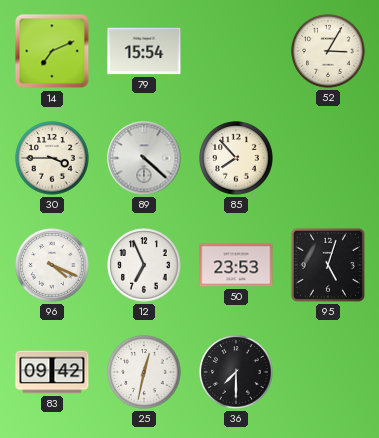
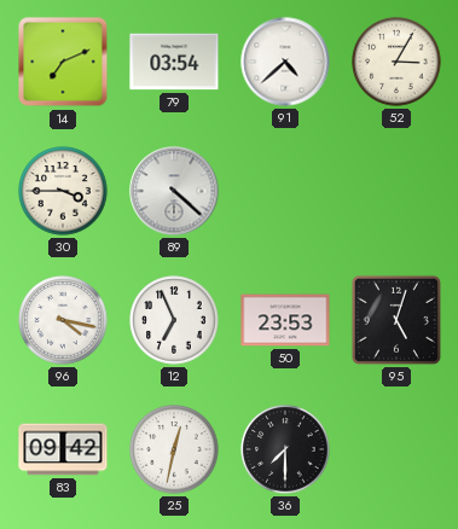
79: 15:54 -> 03:54 (174, 62)
91: none -> 4:38 (285, 62)
85: 7:53 -> none (236, 158)
96: 4:19 -> 4:17 (63, 320)
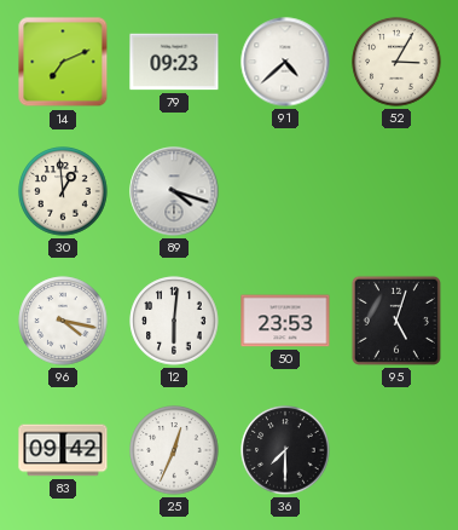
79: 03:54 -> 09:23 (174, 62)
30: 3:45 -> 12:59 (63, 191)
89: 4:22 -> 4:18 (174, 191)
12: 6:56 -> 6:01 (174, 321)
25: 12:32 -> 12:34 (174, 450)
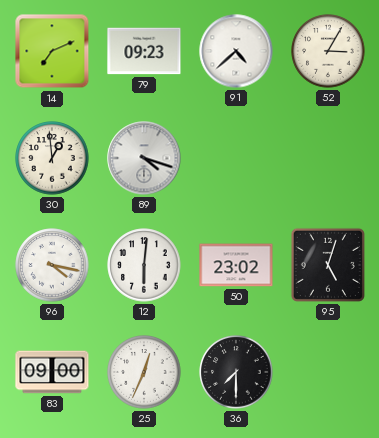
50: 23:53 -> 23:02 (236, 265)
83: 09:42 -> 09:00 (52, 372)
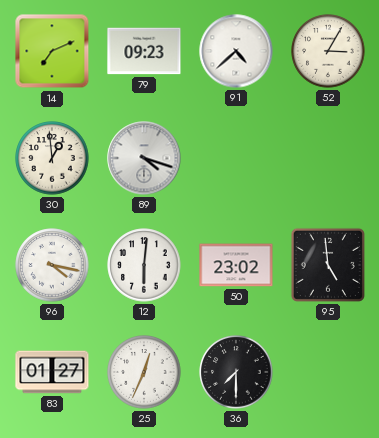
95: 5:03 -> 4:59 (328, 265)
83: 09:00 -> 01:27 (52, 372)
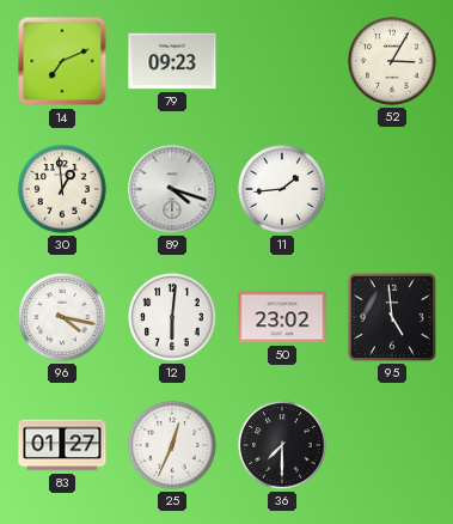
91: 4:38 -> none (236, 51)
11: none -> 1:44 (282, 189)
